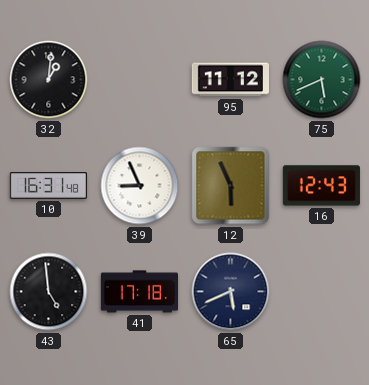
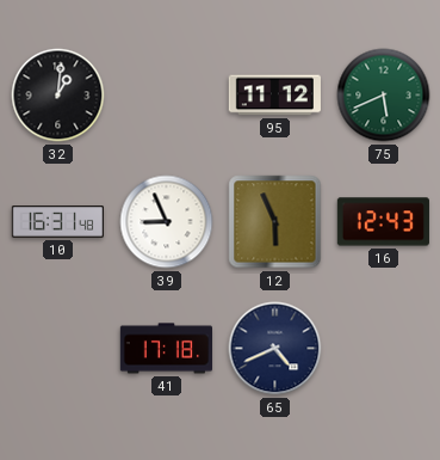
43: 4:59 -> none (49, 292)
65: 5:41 -> 4:41 (275, 349)
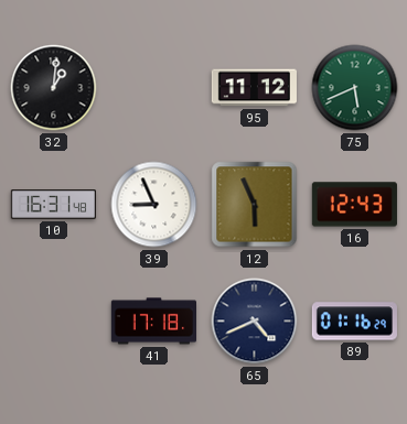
89: none -> 01:16 (354, 322)
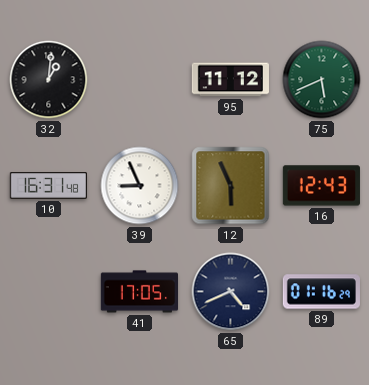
41: 17:18 -> 17:05 (139, 292)
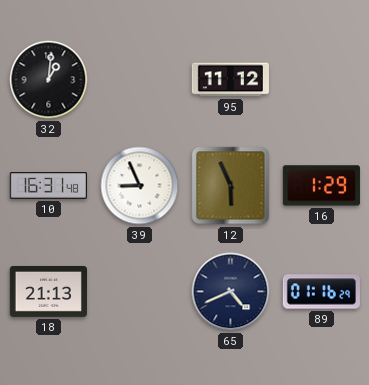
75: 5:41 -> none (322, 80)
16: 12:43 -> 1:29 (321, 186)
18: none -> 21:13 (48, 291)
41: 17:05 -> none (139, 292)
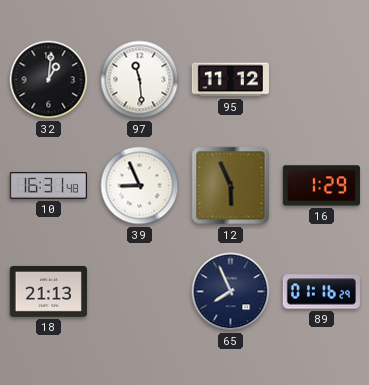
97: none -> 11:29 (140, 80)
65: 4:41 -> 7:56 (231, 292)
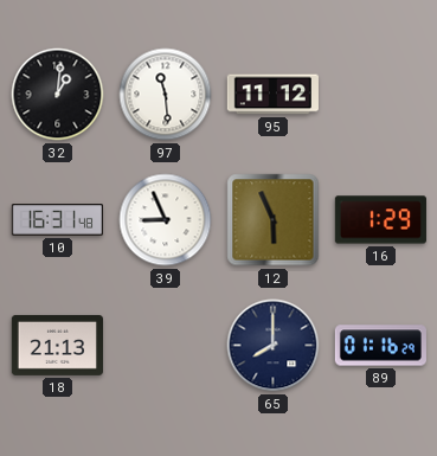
65: 7:56 -> 8:00 (274, 346)
